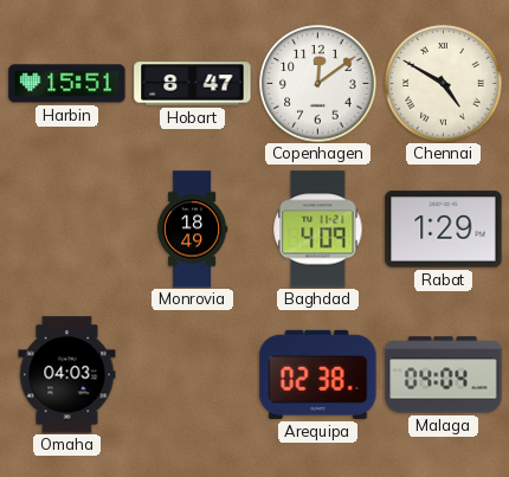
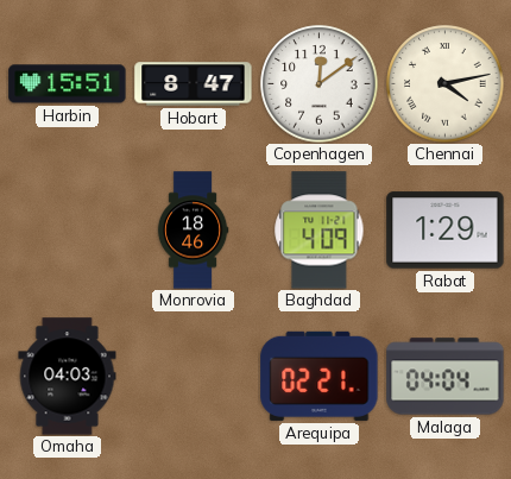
Chennai: 4:50 -> 4:13 (446, 84)
Monrovia: 18:49 -> 18:46 (193, 231)
Arequipa: 02:38 -> 02:21 (320, 376)
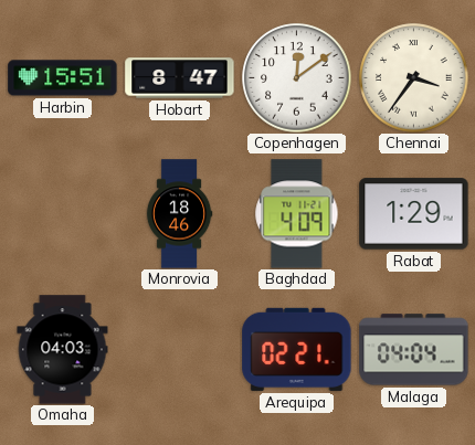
Chennai: 4:13 -> 3:36 (414, 78)
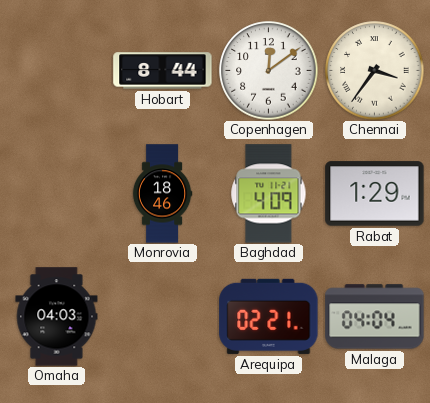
Harbin: 15:51 -> none (63, 78)
Hobart: 8:47 -> 8:44 (163, 71)
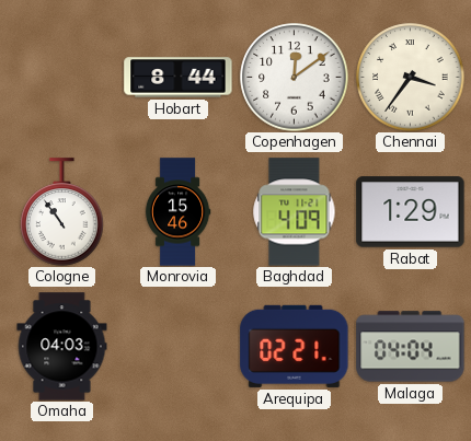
Cologne: none -> 10:54 (62, 212)
Monrovia: 18:46 -> 15:46 (177, 212)
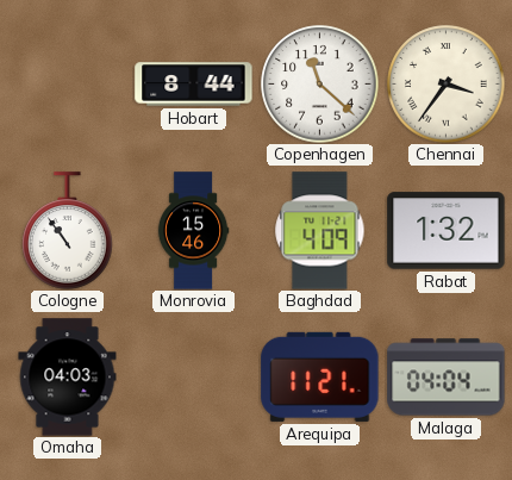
Copenhagen: 12:09 -> 11:22 (320, 85)
Rabat: 1:29 -> 1:32 (447, 231)
Arequipa: 02:21 -> 11:21 (320, 376)
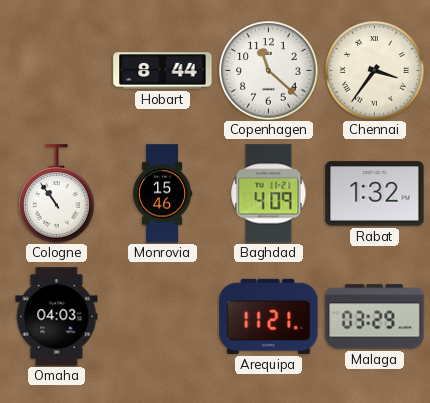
Malaga: 04:04 -> 03:29 (375, 317)
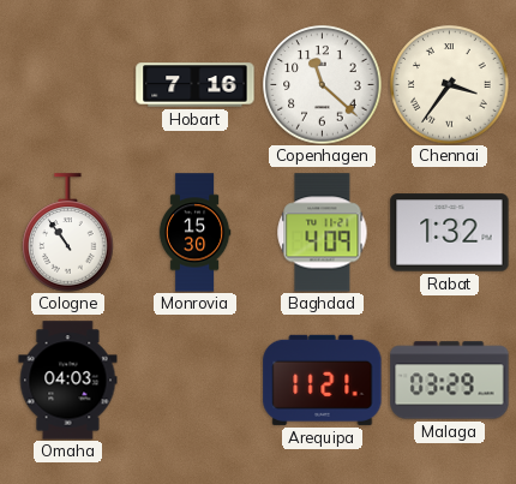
Hobart: 8:44 -> 7:16 (196, 85)
Monrovia: 15:46 -> 15:30 (194, 233)
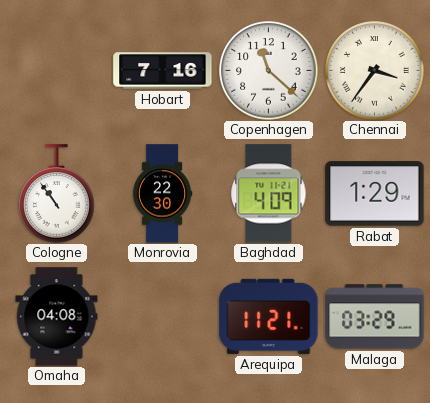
Monrovia: 15:30 -> 22:30 (162, 194)
Rabat: 1:32 -> 1:29 (375, 194)
Omaha: 04:03 -> 04:08 (57, 317)
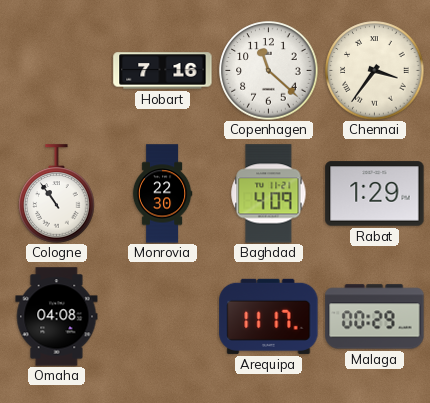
Arequipa: 11:21 -> 11:17 (269, 316)
Malaga: 03:29 -> 00:29 (375, 317)
